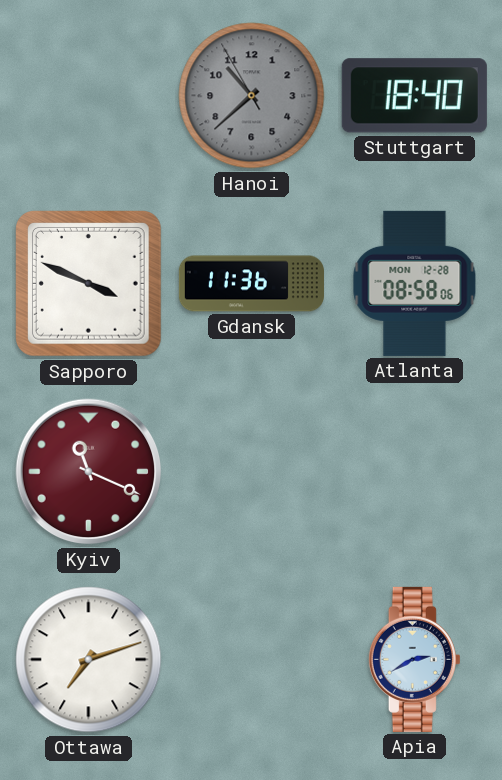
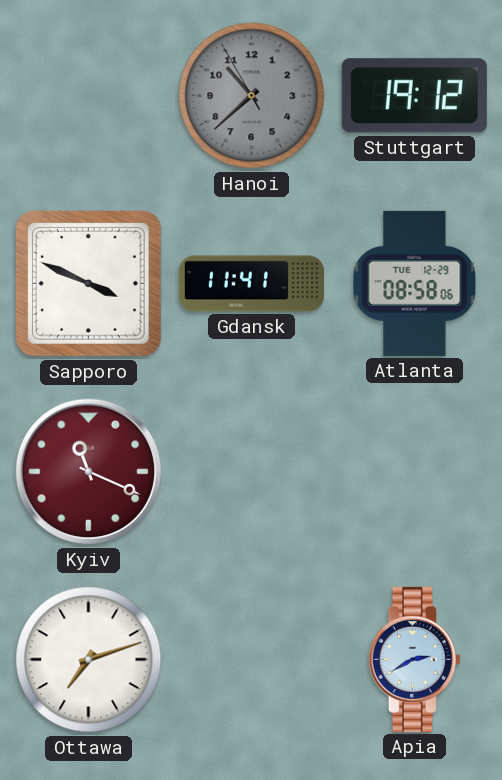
Stuttgart: 18:40 -> 19:12 (414, 96)
Gdansk: 11:36 -> 11:41 (251, 284)
Atlanta date: MON 12-28 -> TUE 12-29 (415, 283)
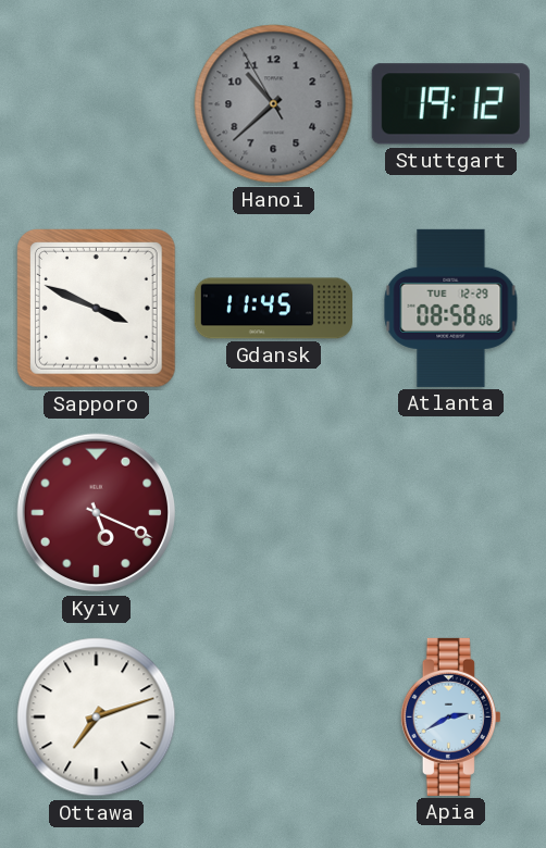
Gdansk: 11:41 -> 11:45 (273, 309)
Kyiv: 11:19 -> 5:19 (97, 513)
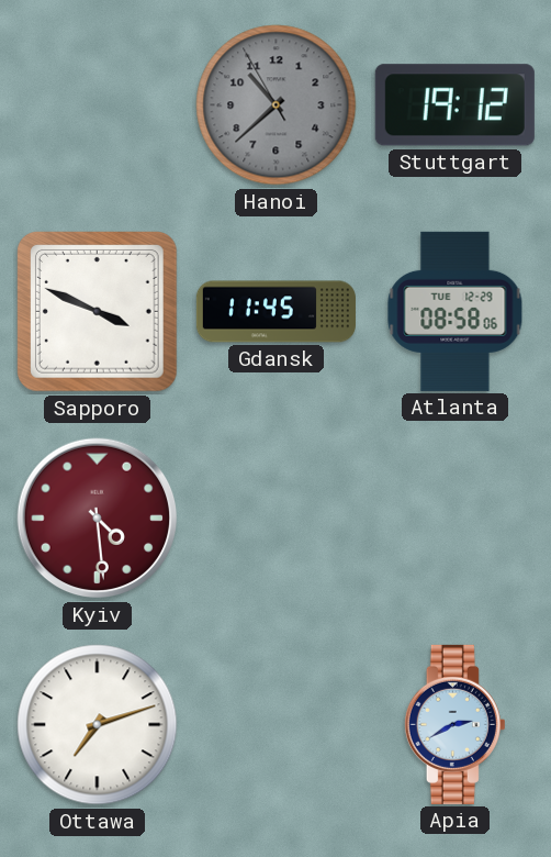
Kyiv: 5:19 -> 4:29 (98, 519)
